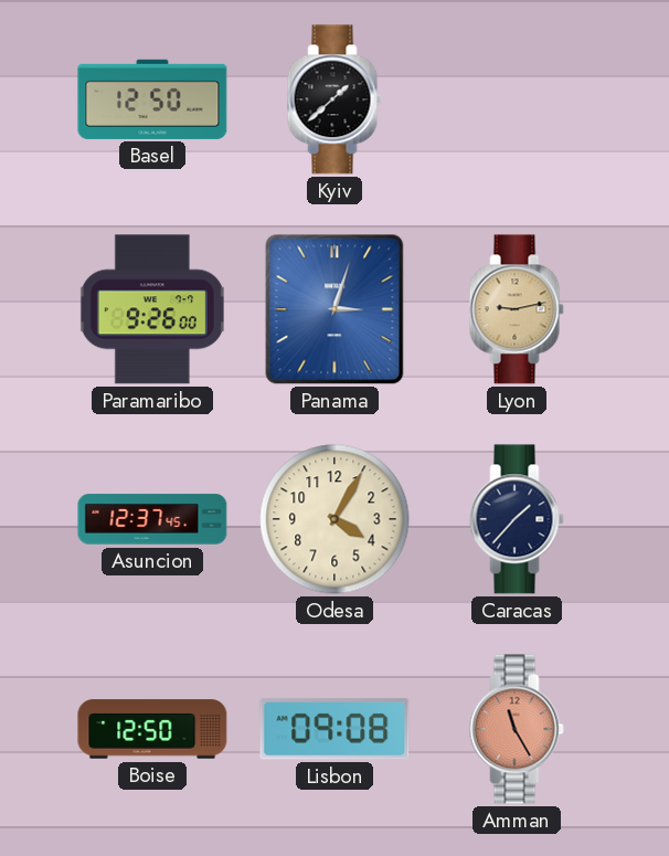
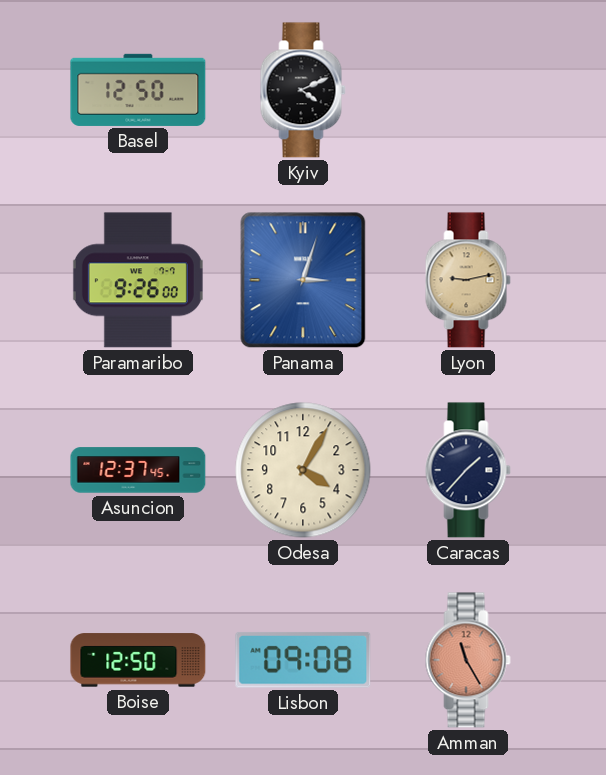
Kyiv: 1:38 -> 4:11 (303, 90)
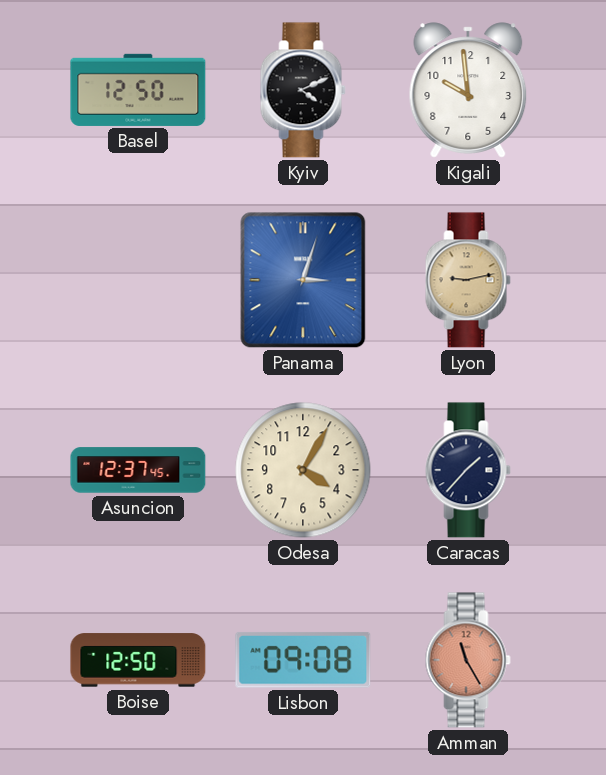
Kigali: none -> 9:59 (468, 90)
Paramaribo: 9:26 -> none (138, 280)
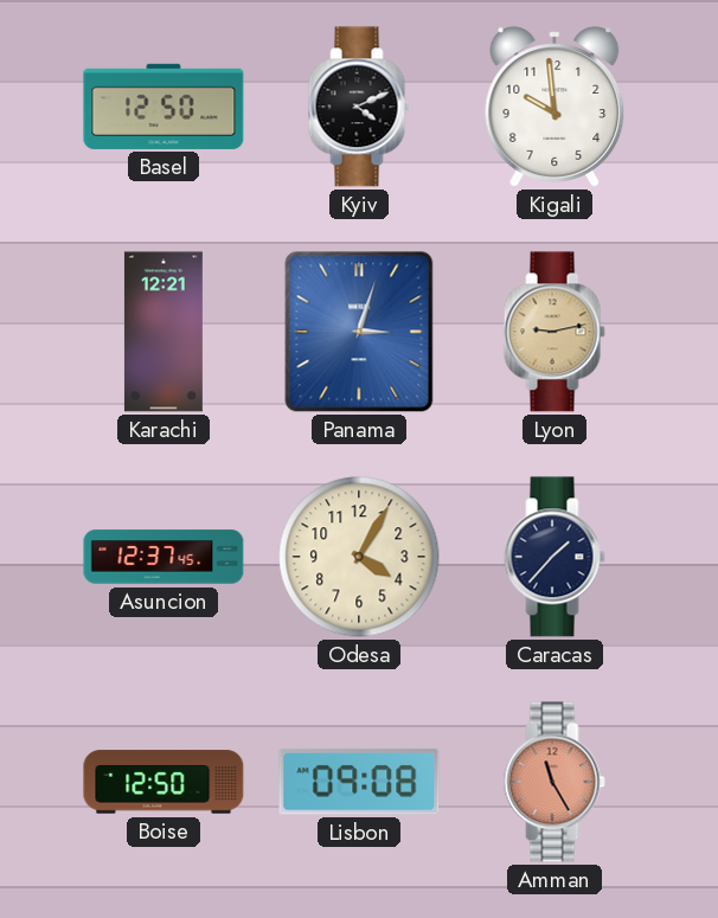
Karachi: none -> 12:21 (164, 332)
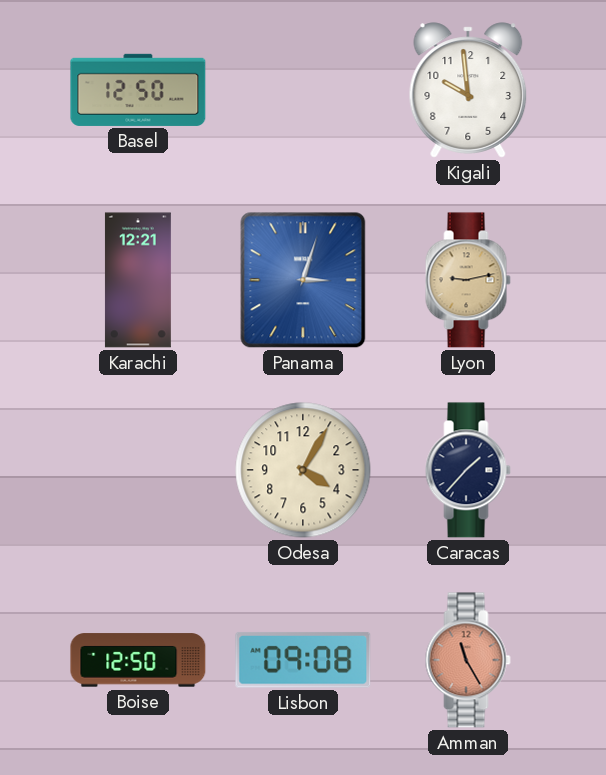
Kyiv: 4:11 -> none (359, 107)
Asuncion: 12:37 -> none (164, 557)
